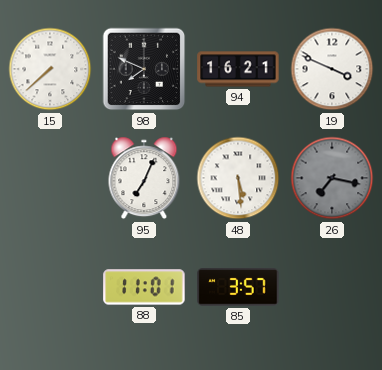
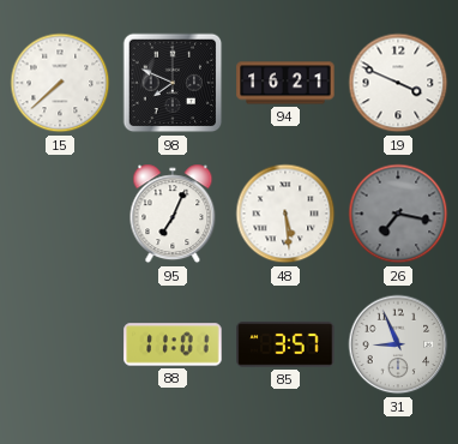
31: none -> 8:56 (398, 344)
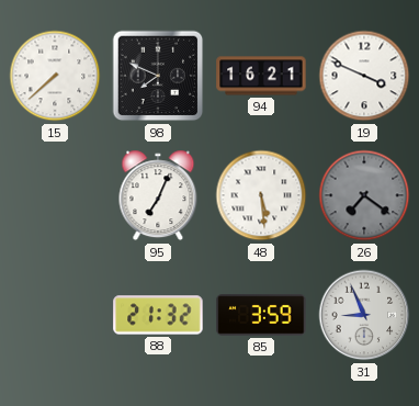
26: 7:17 -> 7:21 (364, 195)
88: 11:01 -> 21:32 (158, 315)
85: 3:57 -> 3:59 (261, 315)
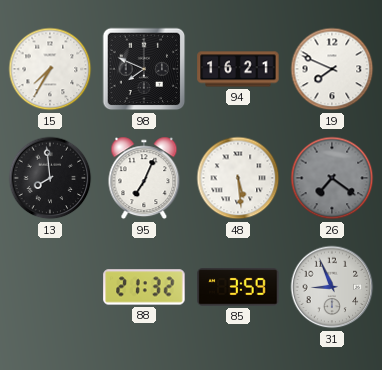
15: 7:38 -> 7:35 (50, 69)
19: 3:49 -> 7:49 (332, 69)
13: none -> 7:59 (50, 178)
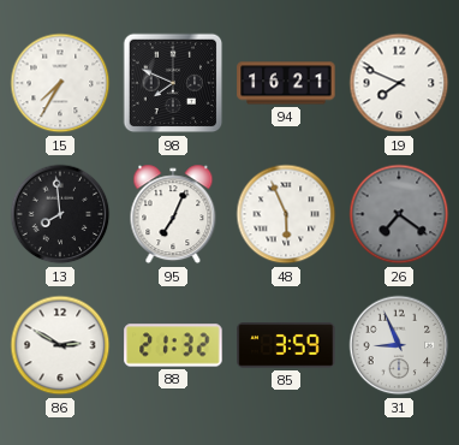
48: 5:29 -> 5:56 (286, 214)
86: none -> 2:50 (60, 345)
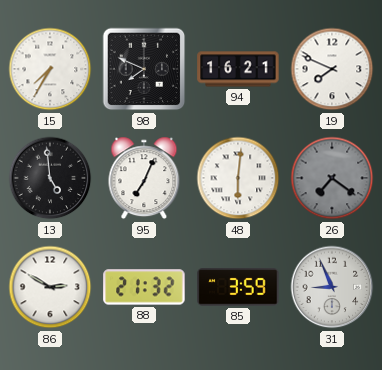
13: 7:59 -> 4:59 (50, 178)
48: 5:56 -> 6:01 (238, 178)
